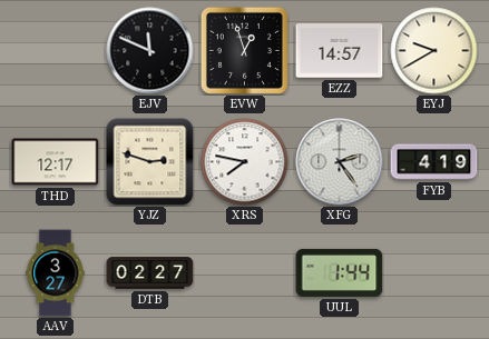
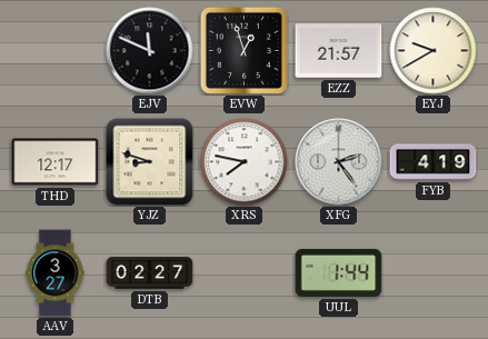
EZZ: 14:57 -> 21:57 (339, 51)
YJZ: 2:48 -> 8:48 (150, 162)
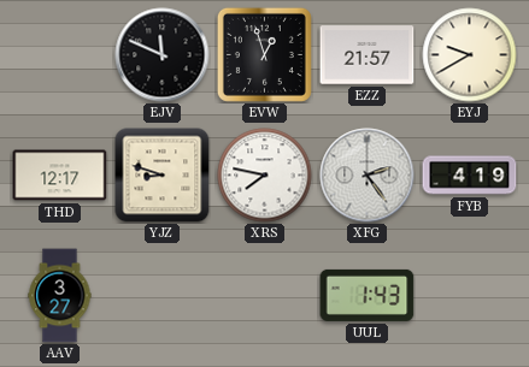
DTB: 02:27 -> none (150, 273)
UUL: 1:44 -> 1:43 (368, 295)
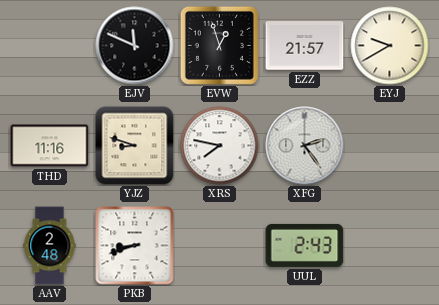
THD: 12:17 -> 11:16 (50, 146)
FYB: 4:19 -> none (470, 176)
AAV: 3:27 -> 2:48 (50, 246)
PKB: none -> 8:42 (135, 246)
UUL: 1:43 -> 2:43 (305, 245)
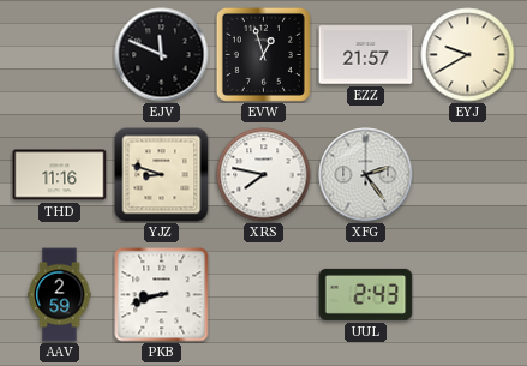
AAV: 2:48 -> 2:59 (60, 295)
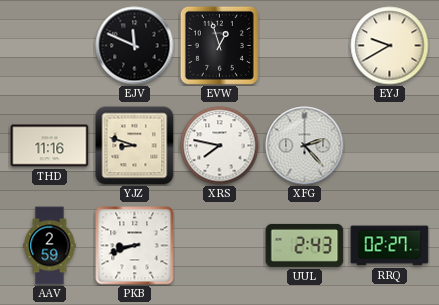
EZZ: 21:57 -> none (366, 55)
XFG: 2:24 -> 2:23 (305, 146)
RRQ: none -> 02:27 (390, 246)
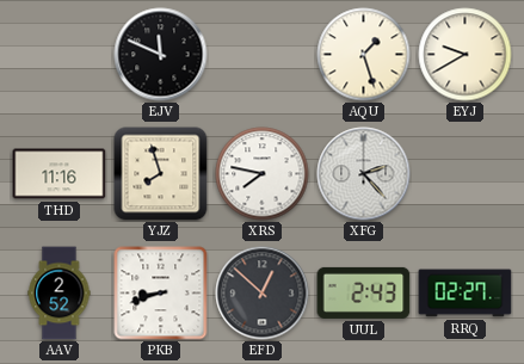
EVW: 12:57 -> none (219, 45)
AQU: none -> 1:27 (364, 55)
YJZ: 8:48 -> 7:57 (161, 174)
AAV: 2:59 -> 2:52 (60, 294)
EFD: none -> 12:52 (263, 294)
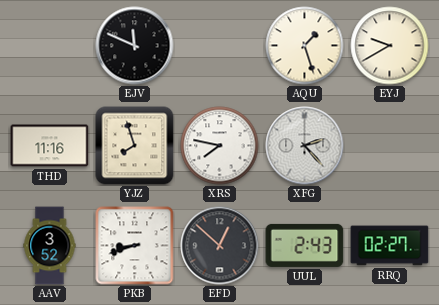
AAV: 2:52 -> 3:52 (50, 246)
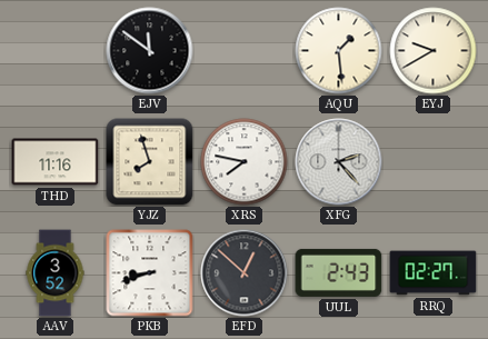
EJV: 11:49 -> 11:51 (150, 51)
AQU: 1:27 -> 1:29 (339, 51)
